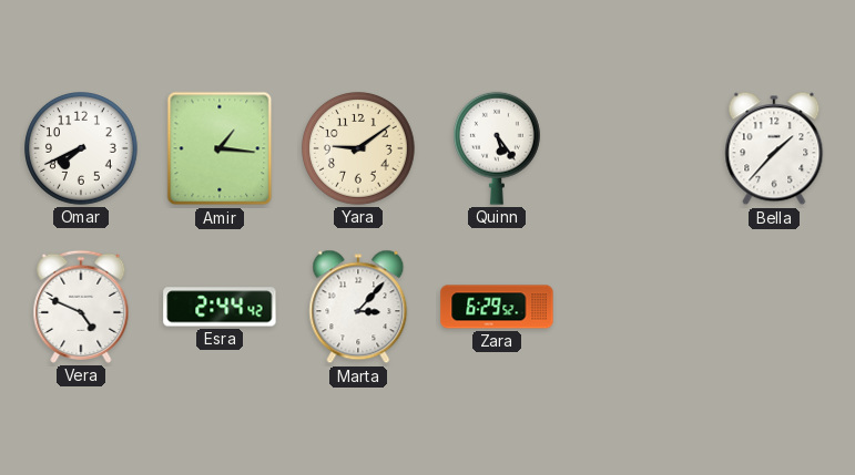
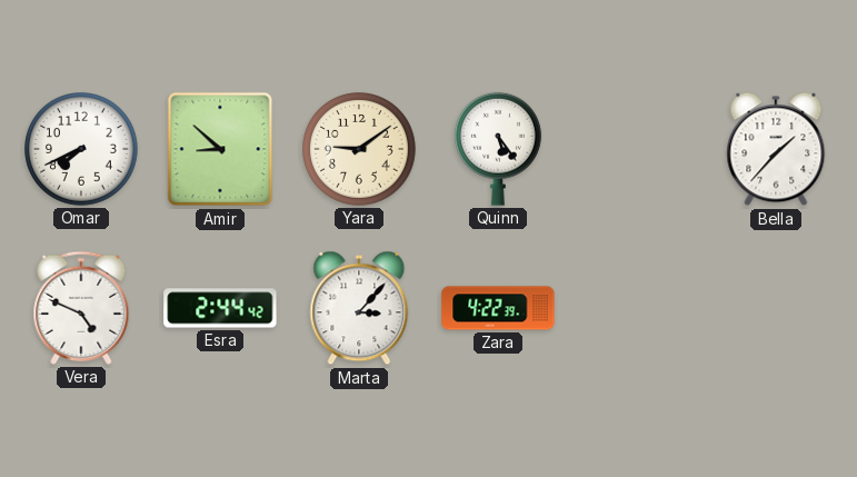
Amir: 1:16 -> 8:52 (220, 149)
Zara: 6:29 -> 4:22 (498, 308)
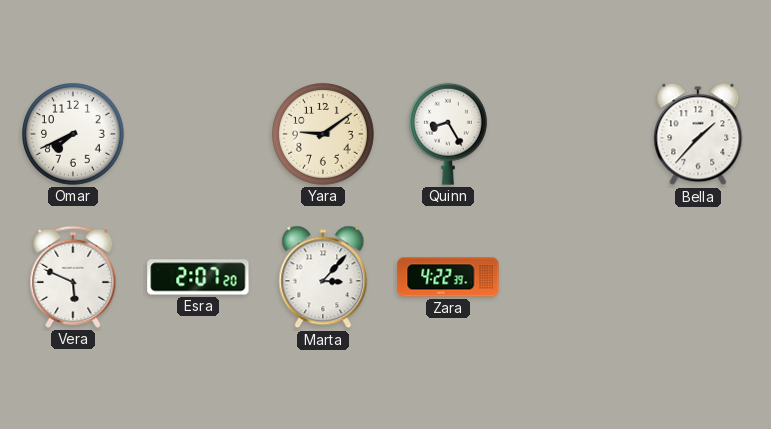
Amir: 8:52 -> none (220, 149)
Quinn: 5:24 -> 8:25 (448, 134)
Vera: 4:49 -> 5:49 (73, 277)
Esra: 2:44 -> 2:07 (198, 277)
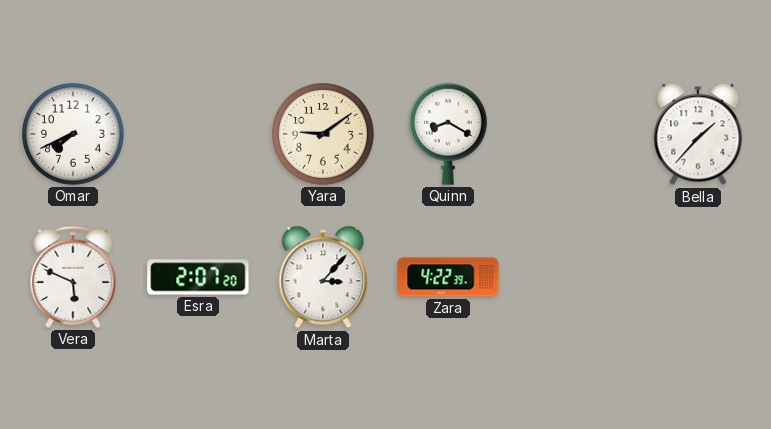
Quinn: 8:25 -> 8:20 (448, 134)
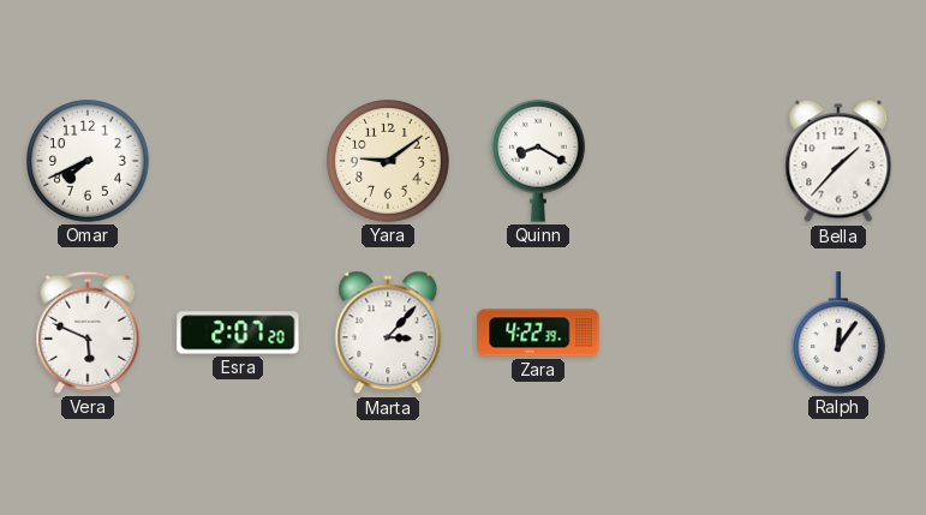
Ralph: none -> 12:06 (838, 333)
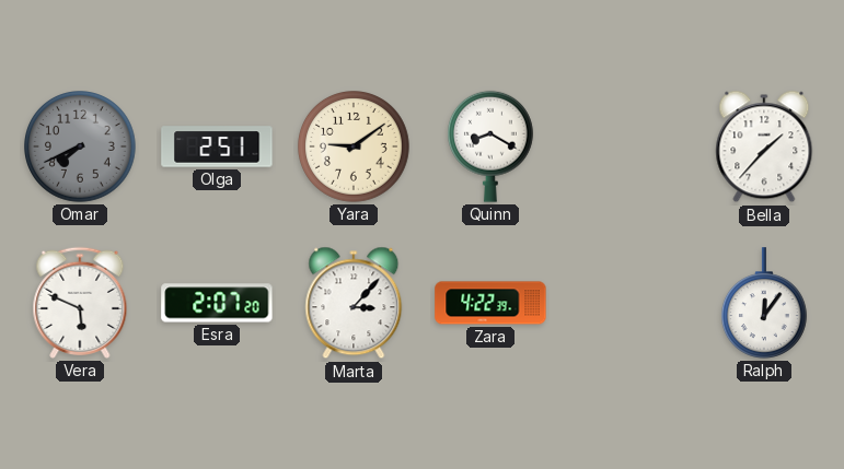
Omar dial: white -> grey (81, 148)
Olga: none -> 2:51 (217, 146)
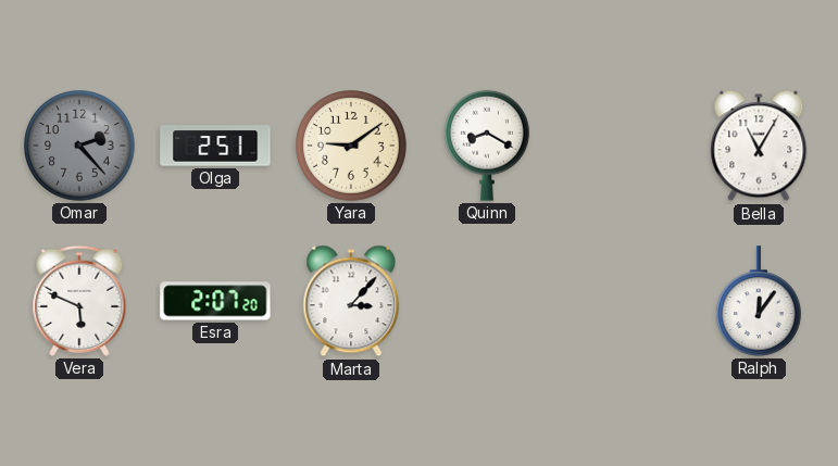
Omar: 7:41 -> 2:23 (80, 147)
Bella: 1:37 -> 11:05 (759, 146)
Zara: 4:22 -> none (490, 303)
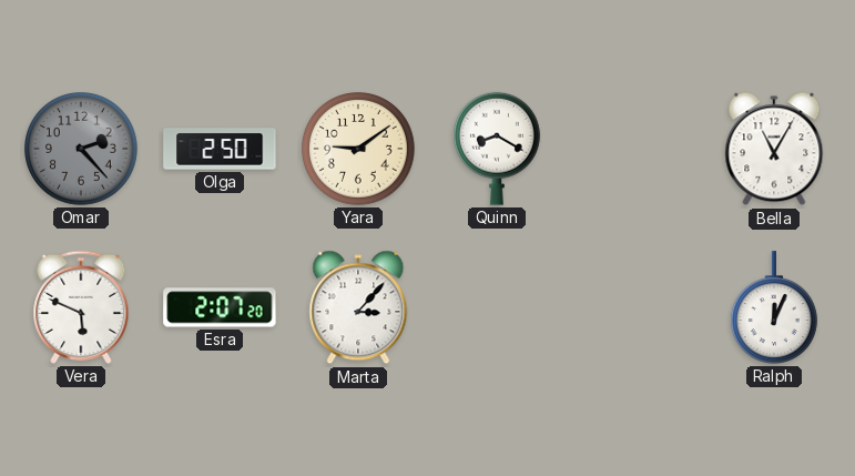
Olga: 2:51 -> 2:50 (220, 149)
Ralph: 12:06 -> 12:04 (774, 307)
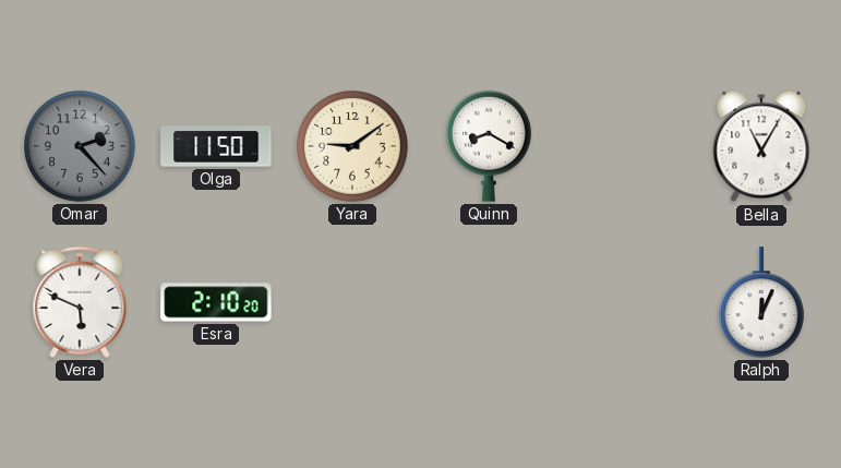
Olga: 2:50 -> 11:50 (216, 146)
Esra: 2:07 -> 2:10 (216, 302)
Marta: 3:07 -> none (358, 307)
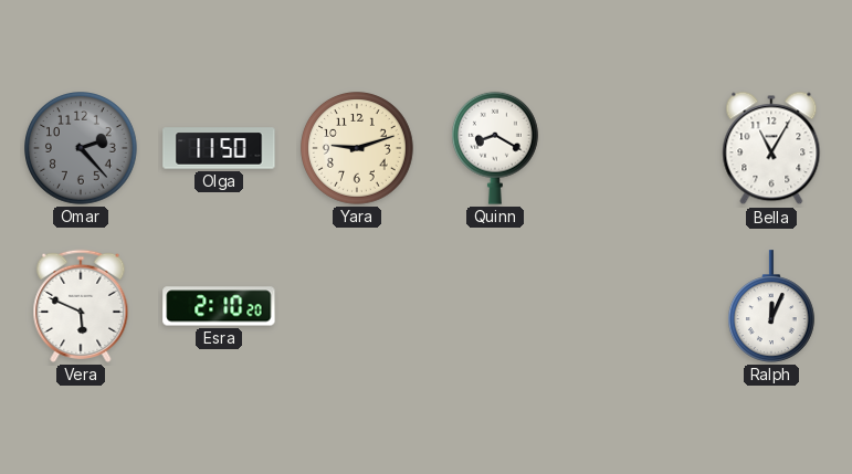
Yara: 9:09 -> 9:12 (358, 149)
